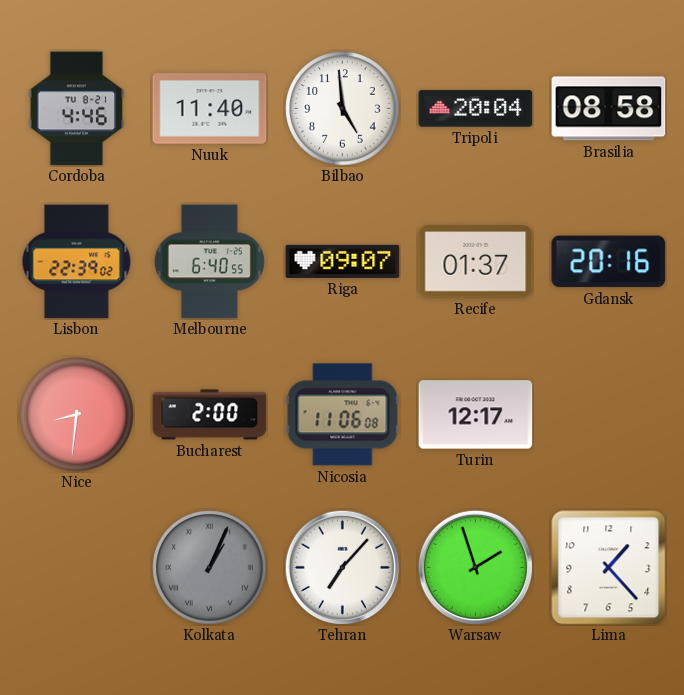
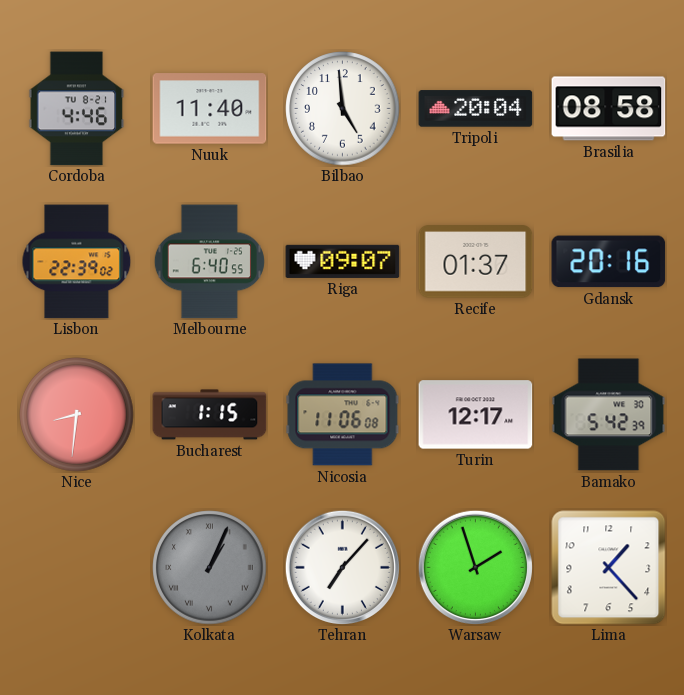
Bucharest: 2:00 -> 1:15 (210, 415)
Bamako: none -> 5:42 (609, 415)
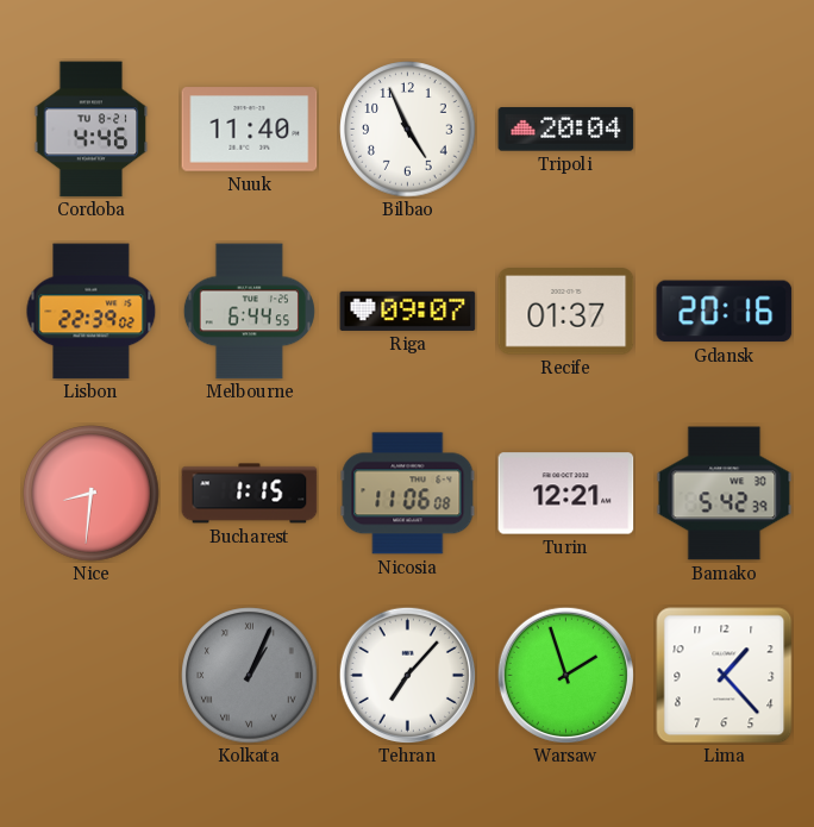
Bilbao: 4:59 -> 4:56 (408, 130)
Brasilia: 08:58 -> none (609, 109)
Melbourne: 6:40 -> 6:44 (249, 312)
Turin: 12:17 -> 12:21 (566, 494)
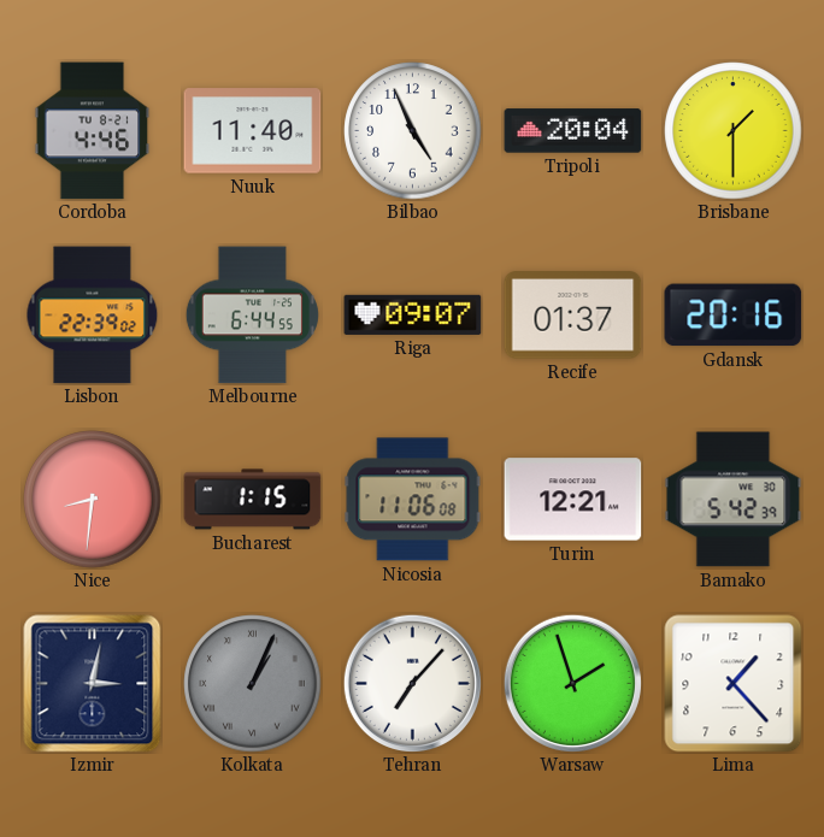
Brisbane: none -> 1:30 (734, 131)
Izmir: none -> 3:02 (93, 684)
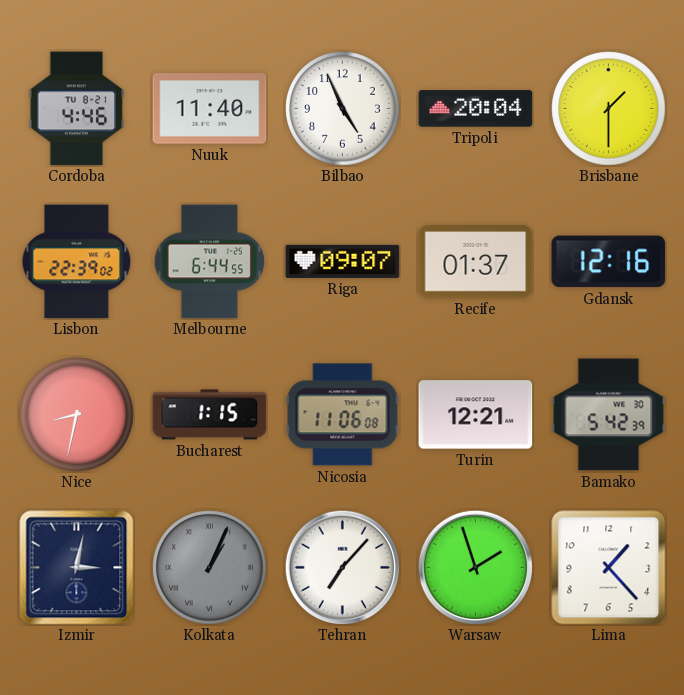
Gdansk: 20:16 -> 12:16 (609, 262)
Nice: 8:31 -> 8:32 (77, 415)
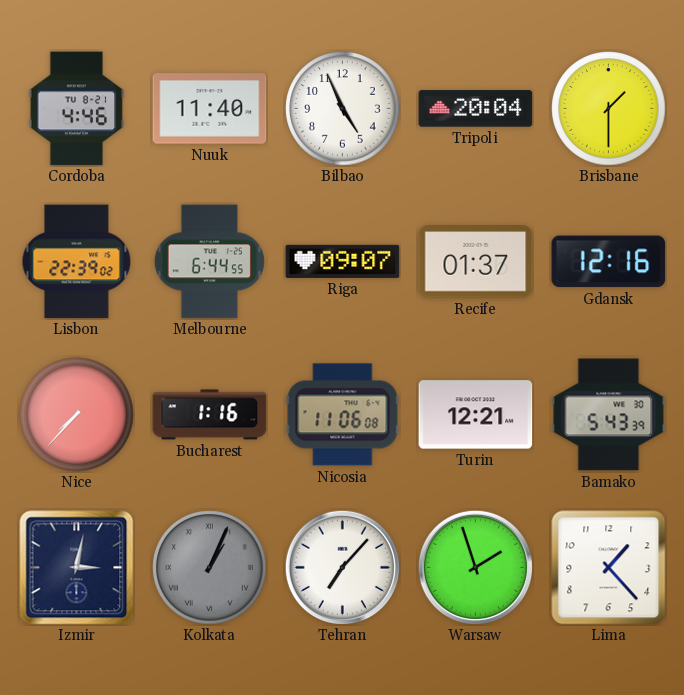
Nice: 8:32 -> 7:37 (77, 415)
Bucharest: 1:15 -> 1:16 (210, 415)
Bamako: 5:42 -> 5:43 (609, 415)
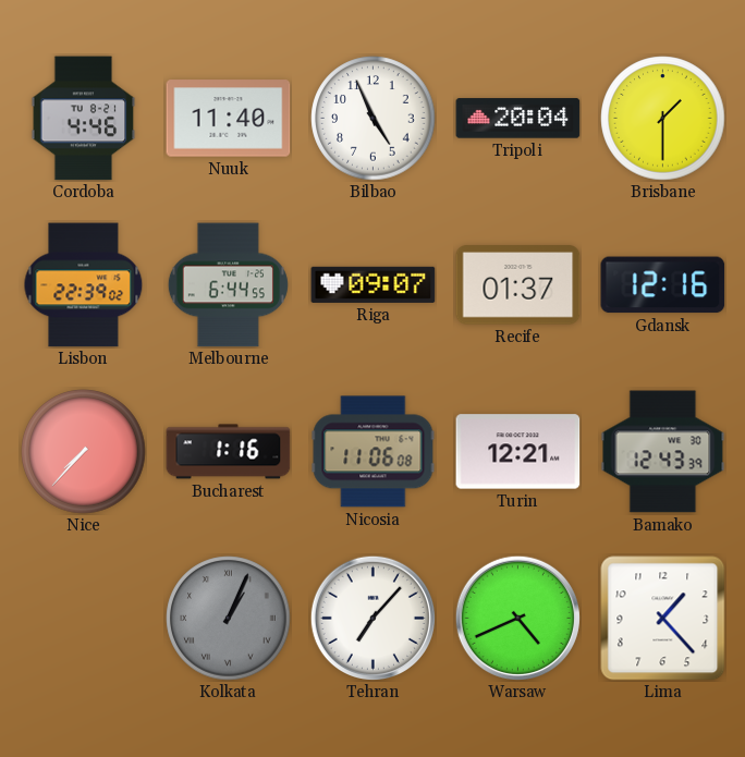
Bamako: 5:43 -> 12:43 (663, 452)
Izmir: 3:02 -> none (77, 568)
Warsaw: 1:57 -> 4:41 (517, 618)
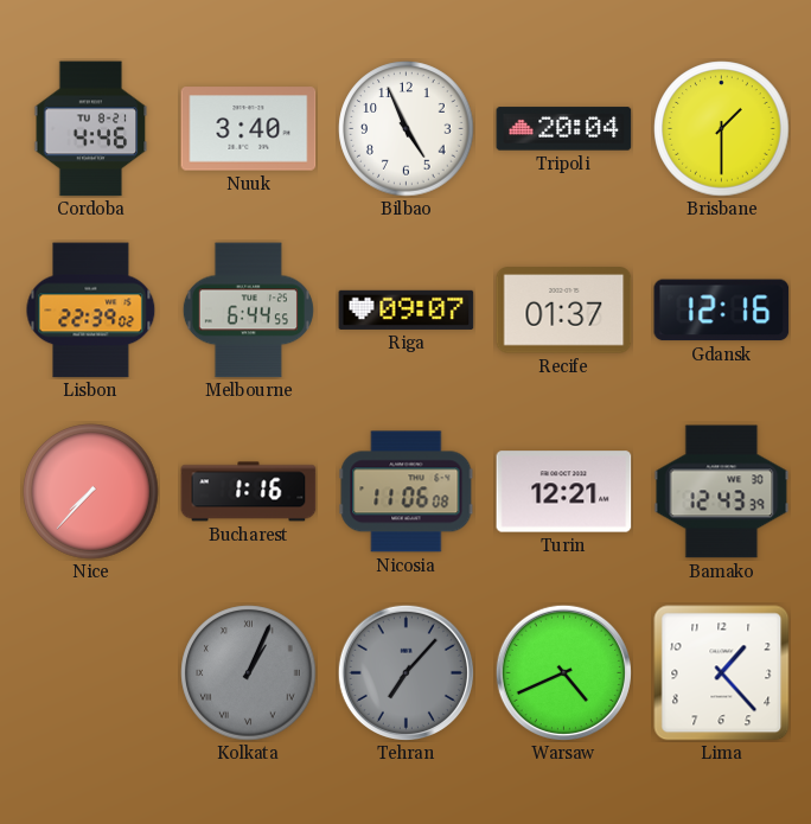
Nuuk: 11:40 -> 3:40 (249, 129)
Tehran dial: white -> grey (405, 672)
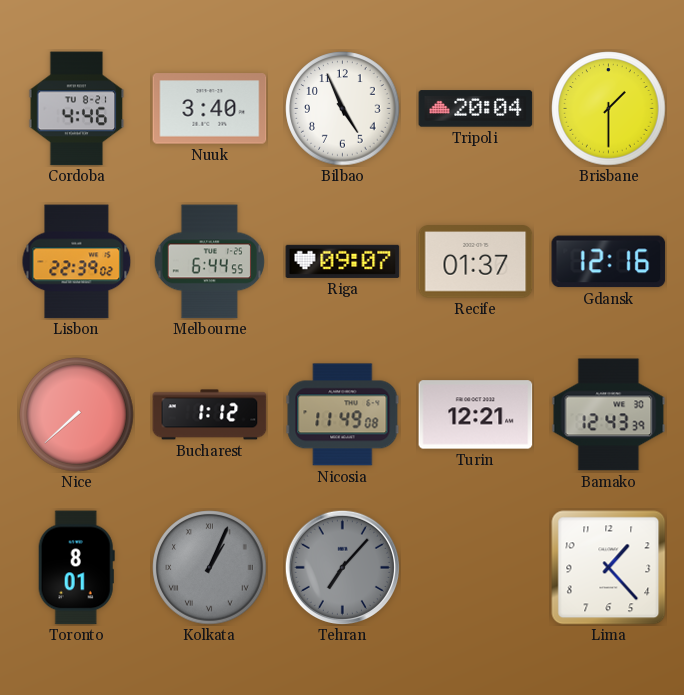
Nice: 7:37 -> 7:38 (77, 415)
Bucharest: 1:16 -> 1:12 (210, 415)
Nicosia: 11:06 -> 11:49 (343, 415)
Toronto: none -> 8:01 (76, 568)
Warsaw: 4:41 -> none (563, 672)
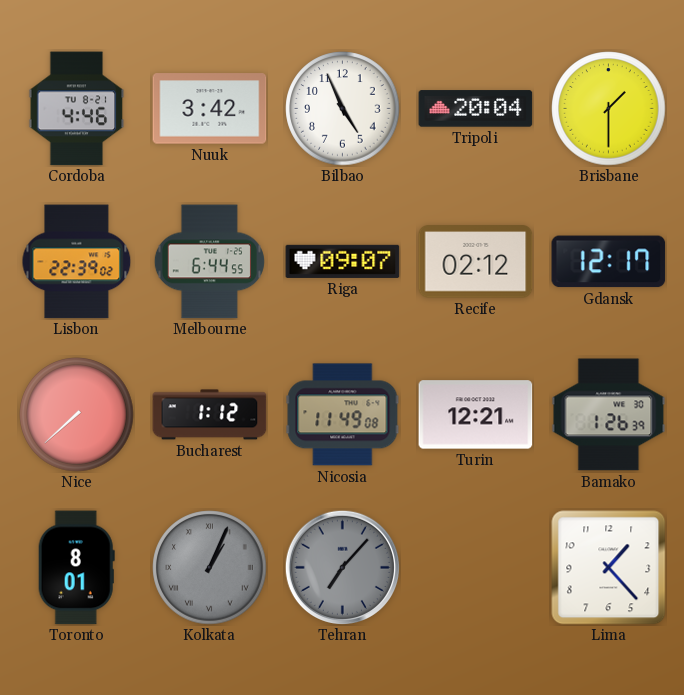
Nuuk: 3:40 -> 3:42 (210, 109)
Recife: 01:37 -> 02:12 (476, 262)
Gdansk: 12:16 -> 12:17 (609, 262)
Bamako: 12:43 -> 1:26 (609, 415)
